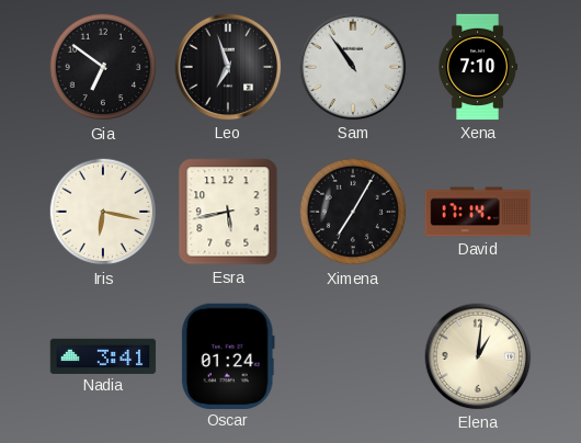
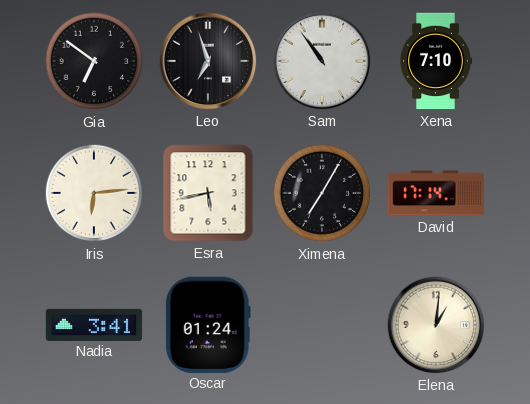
Iris: 6:17 -> 6:14 (94, 193)
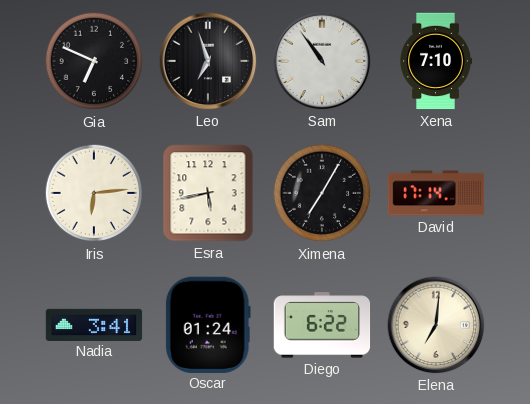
Gia: 6:51 -> 6:49 (94, 61)
Diego: none -> 6:22 (322, 325)
Elena: 1:01 -> 7:01 (436, 325)
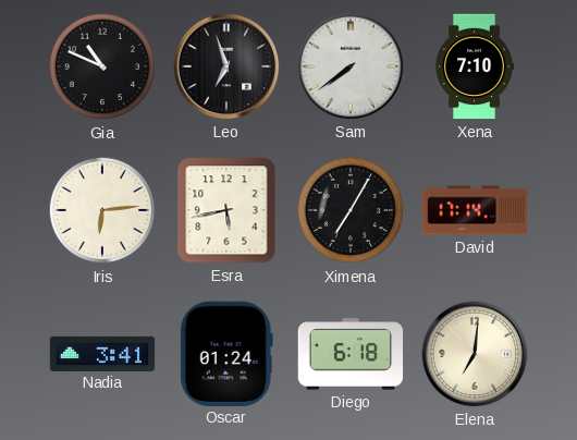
Gia: 6:49 -> 10:49 (102, 66)
Sam: 10:54 -> 7:39 (351, 66)
Diego: 6:22 -> 6:18 (351, 354)
